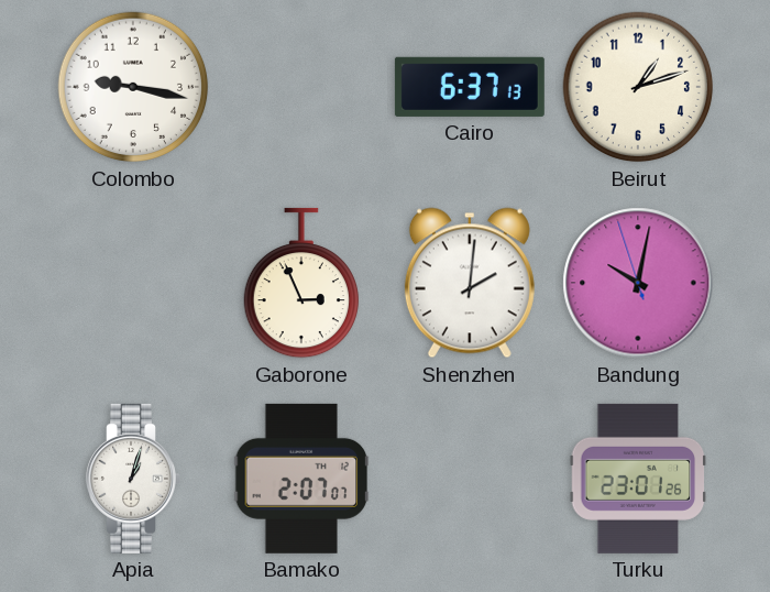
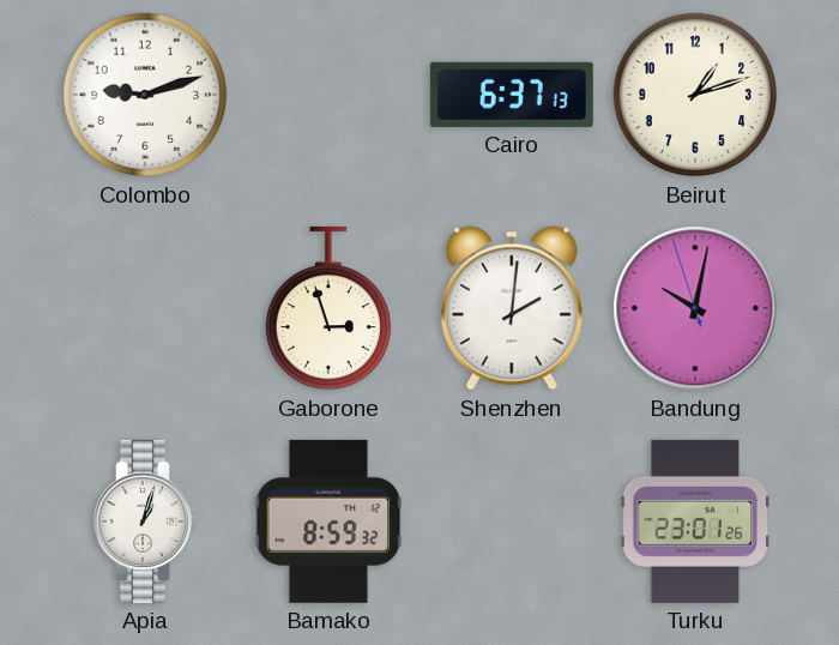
Colombo: 9:17 -> 9:12 (145, 95)
Gaborone: 2:56 -> 2:57 (327, 308)
Bamako: 2:07 -> 8:59 (328, 522)
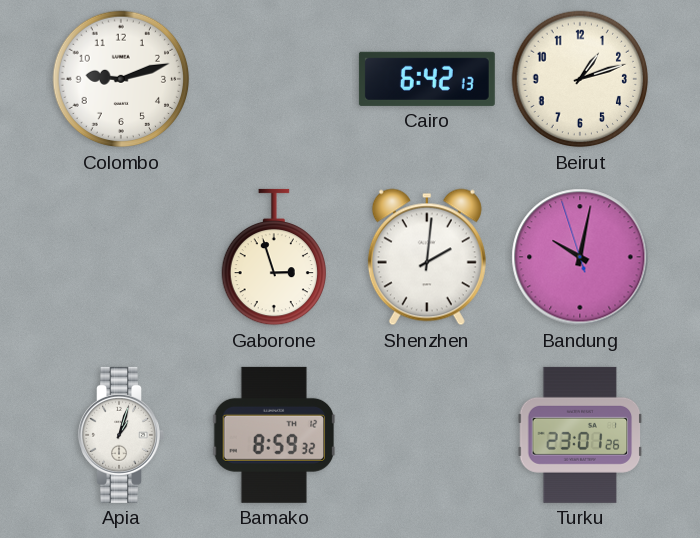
Cairo: 6:37 -> 6:42 (427, 79)
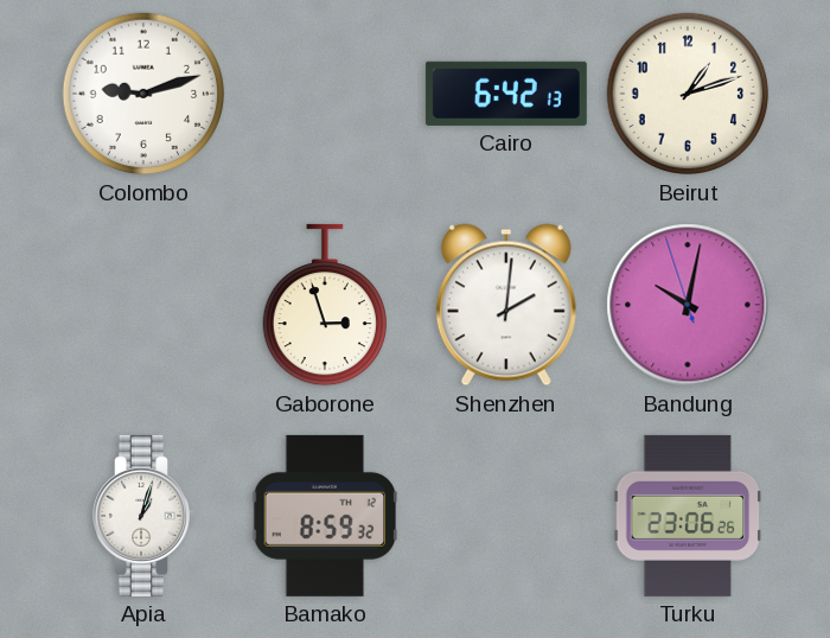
Turku: 23:01 -> 23:06 (688, 516)
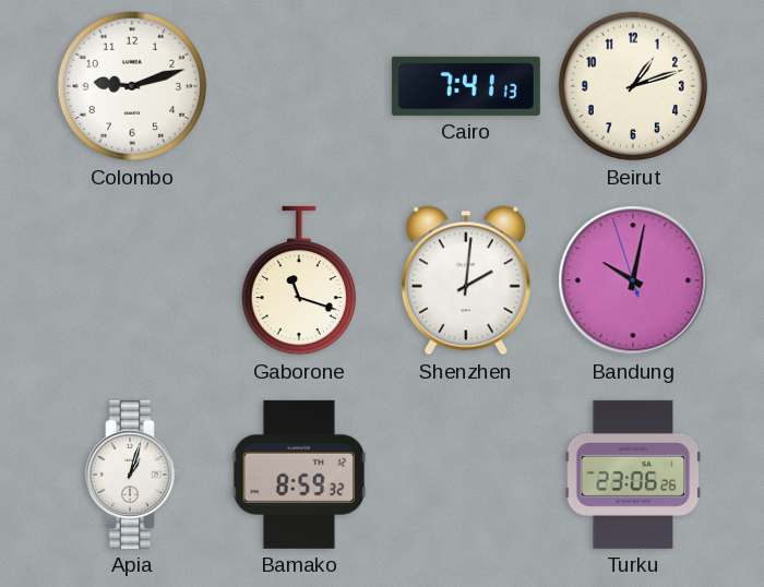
Cairo: 6:42 -> 7:41 (466, 86)
Gaborone: 2:57 -> 11:18 (298, 280)
